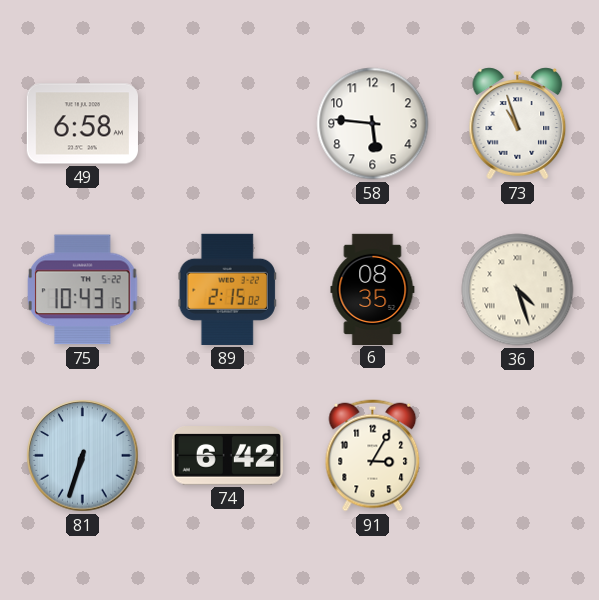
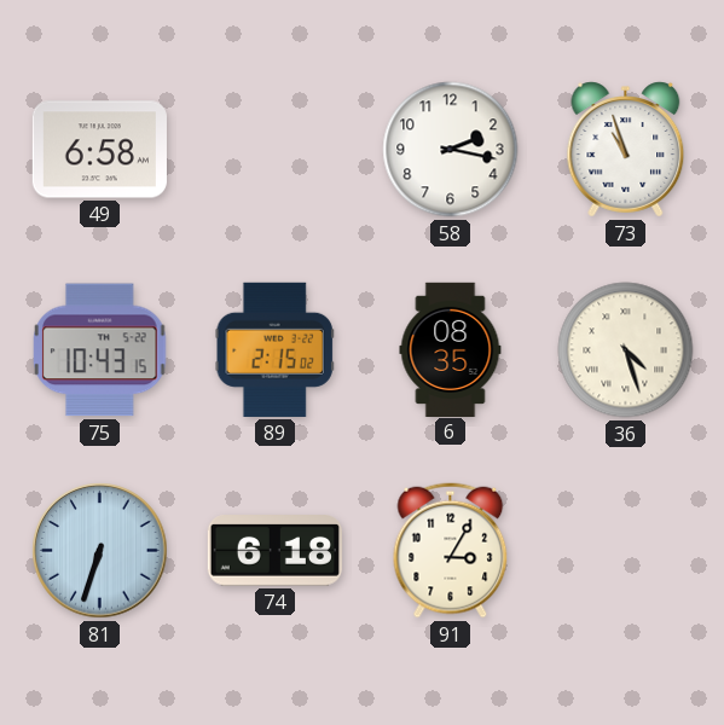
58: 5:46 -> 2:17 (451, 150)
74: 6:42 -> 6:18 (274, 551)
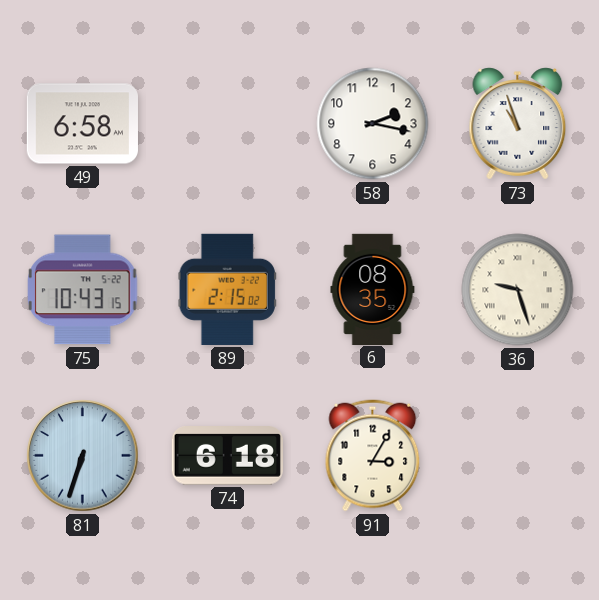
36: 4:27 -> 9:27 (518, 290)
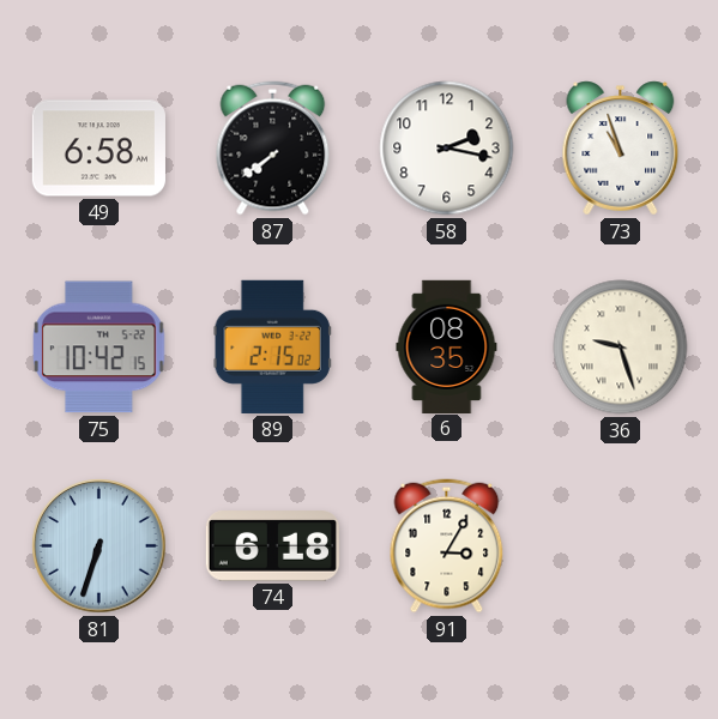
87: none -> 7:39 (273, 149)
75: 10:43 -> 10:42 (99, 348)
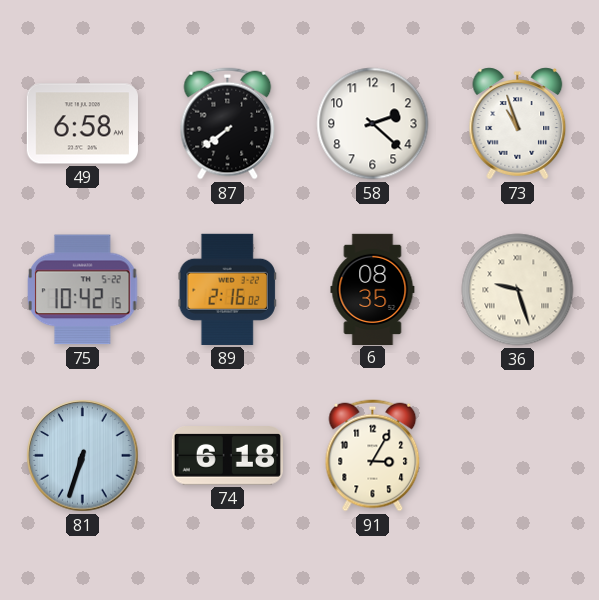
58: 2:17 -> 2:22 (373, 124)
89: 2:15 -> 2:16 (227, 289)
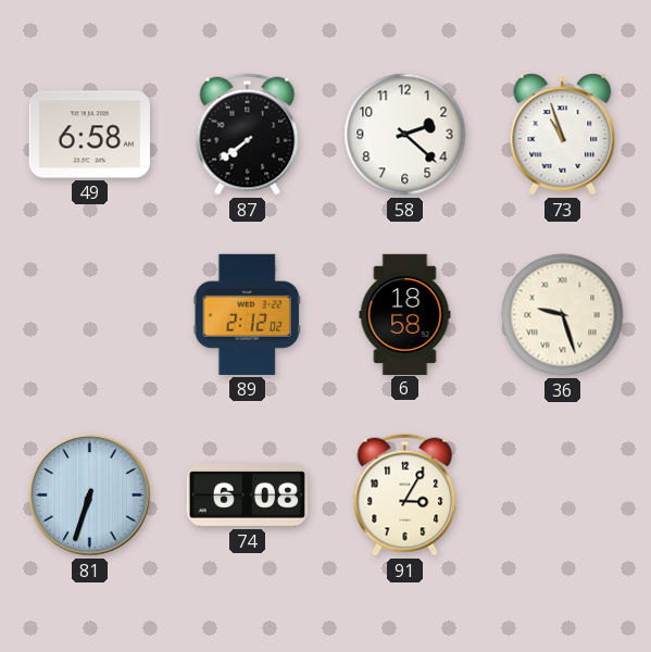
75: 10:42 -> none (83, 290)
89: 2:16 -> 2:12 (247, 314)
6: 08:35 -> 18:58 (405, 314)
74: 6:18 -> 6:08 (247, 496)
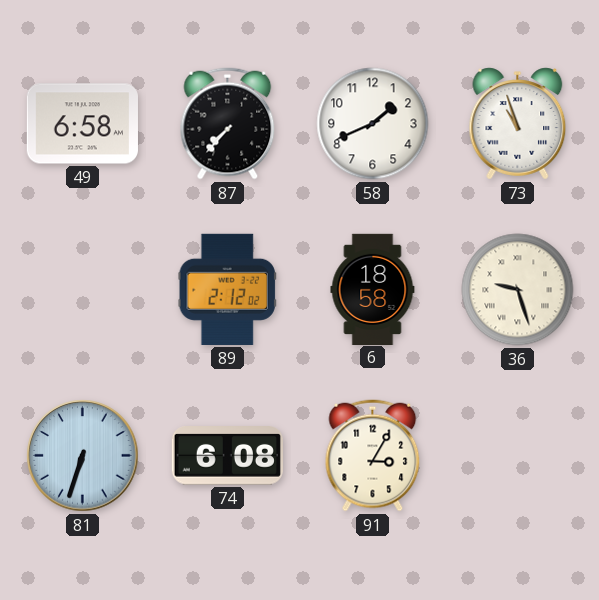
87: 7:39 -> 7:37 (228, 124)
58: 2:22 -> 1:41 (373, 124)
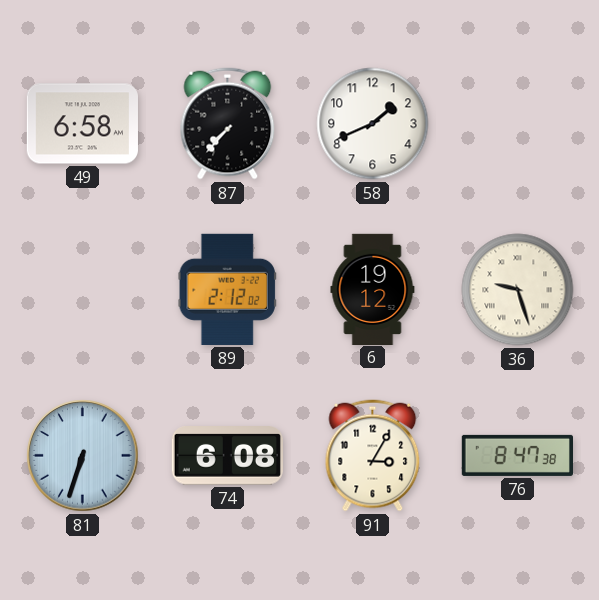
73: 10:57 -> none (518, 124)
6: 18:58 -> 19:12 (373, 289)
76: none -> 8:47 (517, 455)
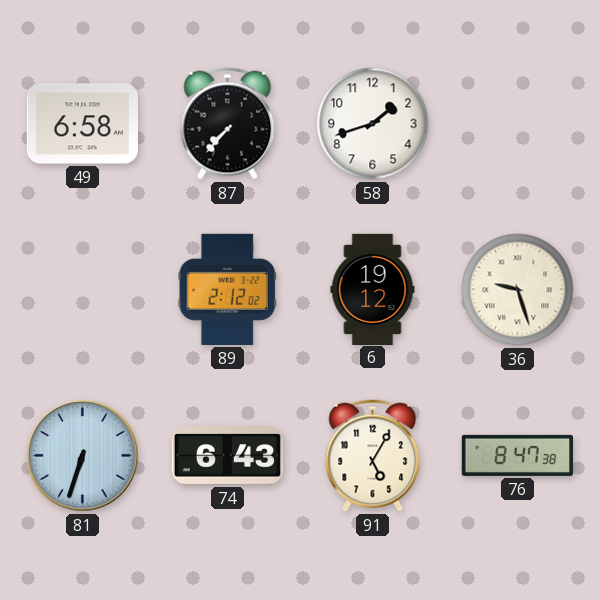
58: 1:41 -> 1:42 (373, 124)
74: 6:08 -> 6:43 (227, 456)
91: 3:05 -> 5:05 (373, 456)
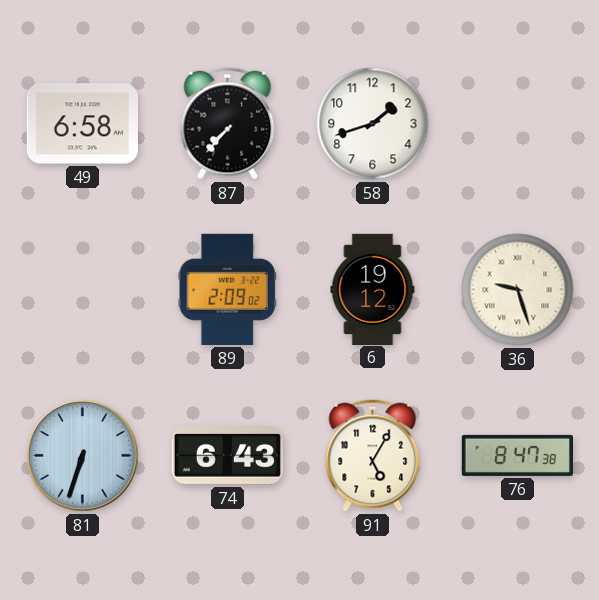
89: 2:12 -> 2:09 (227, 289)
